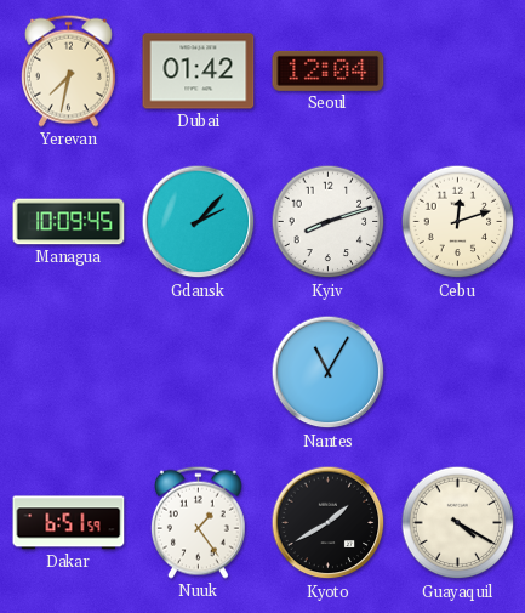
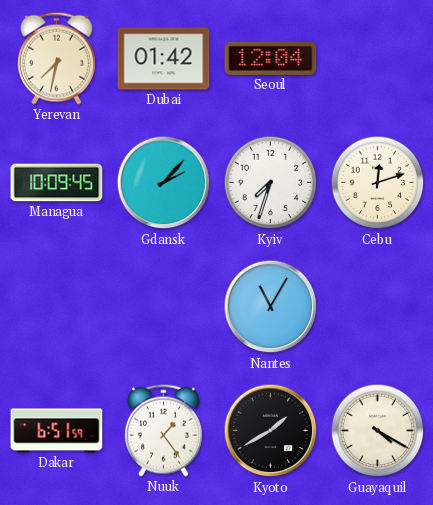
Kyiv: 8:12 -> 7:33 (271, 183)
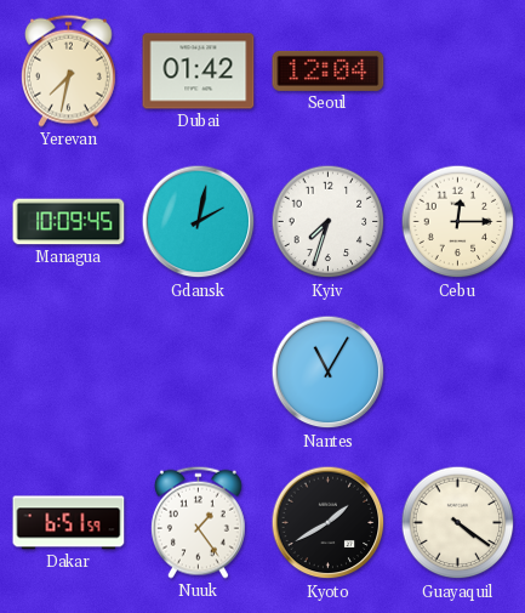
Gdansk: 2:07 -> 2:02 (199, 222)
Cebu: 12:12 -> 12:15 (458, 222)
Guayaquil: 4:20 -> 4:21 (458, 523)
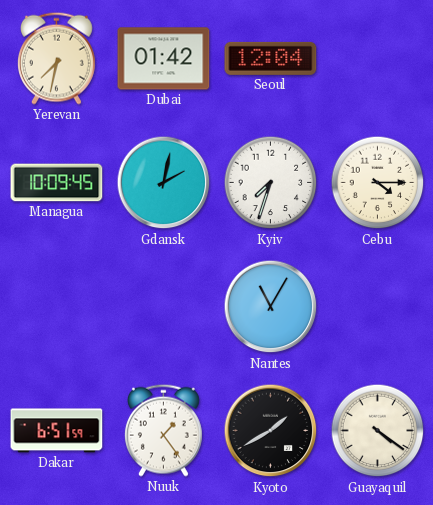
Cebu: 12:15 -> 4:15 (378, 183)
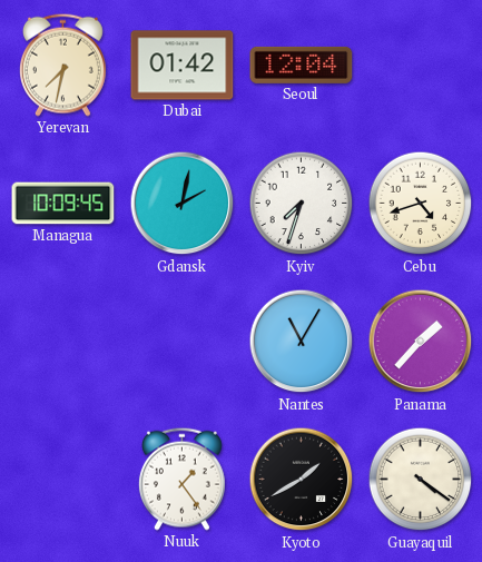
Cebu: 4:15 -> 4:42 (421, 204)
Panama: none -> 1:37 (421, 342)
Dakar: 6:51 -> none (57, 431)
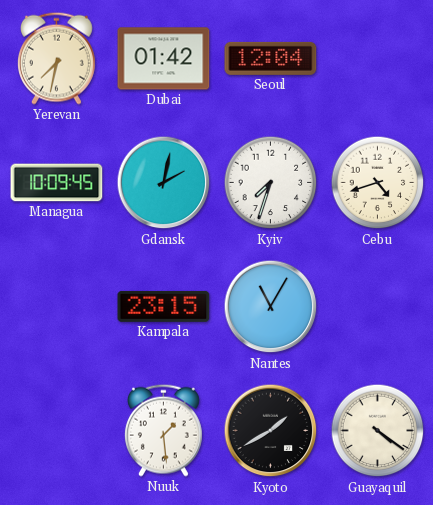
Kampala: none -> 23:15 (164, 306)
Panama: 1:37 -> none (421, 342)
Nuuk: 1:24 -> 1:29 (163, 430)
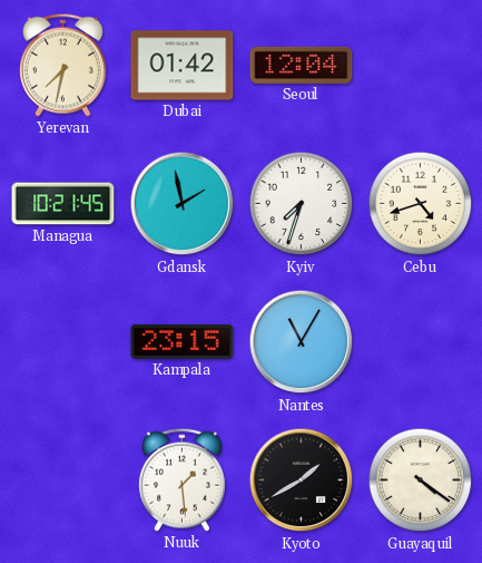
Managua: 10:09 -> 10:21 (63, 204)
Gdansk: 2:02 -> 1:58 (183, 204)
